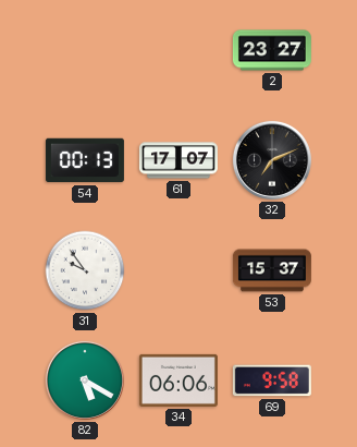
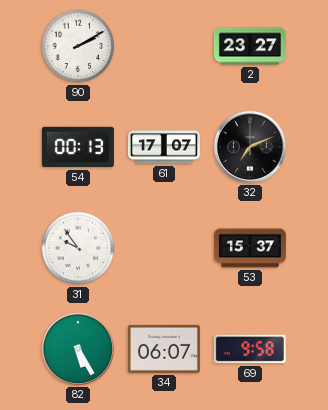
90: none -> 2:10 (78, 46)
82: 5:20 -> 5:25 (78, 349)
34: 06:06 -> 06:07 (164, 349)
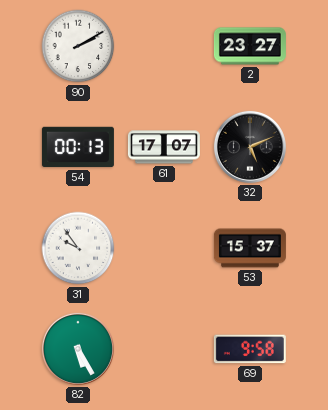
32: 7:11 -> 5:11 (250, 147)
34: 06:07 -> none (164, 349)
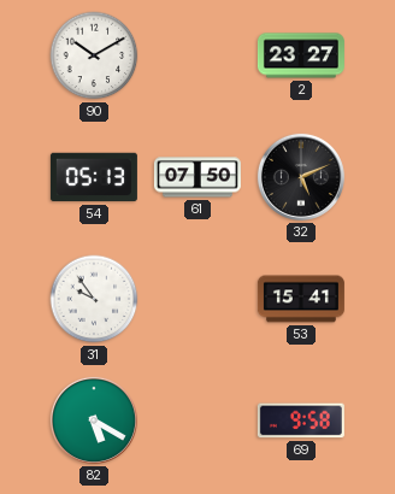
90: 2:10 -> 10:10 (94, 55)
54: 00:13 -> 05:13 (94, 177)
61: 17:07 -> 07:50 (197, 177)
53: 15:37 -> 15:41 (301, 299)
82: 5:25 -> 5:20 (94, 421)
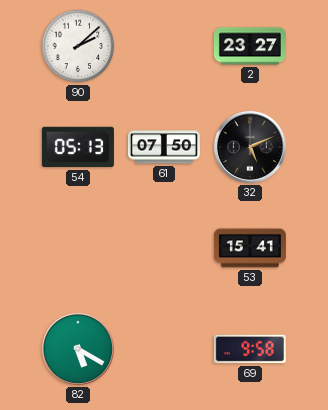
90: 10:10 -> 2:08 (78, 46)
31: 9:54 -> none (94, 299)
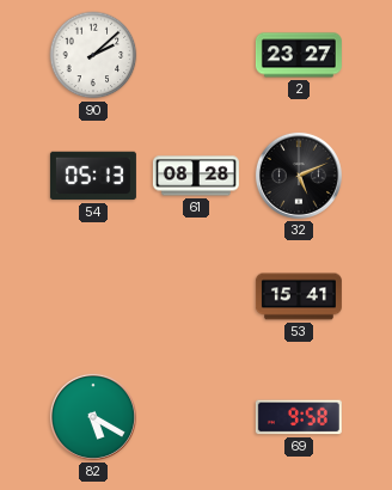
61: 07:50 -> 08:28 (196, 176)
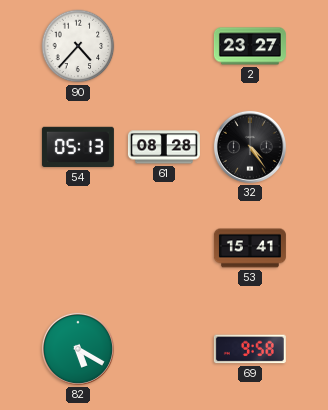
90: 2:08 -> 4:37 (78, 46)
32: 5:11 -> 4:24 (250, 147)
